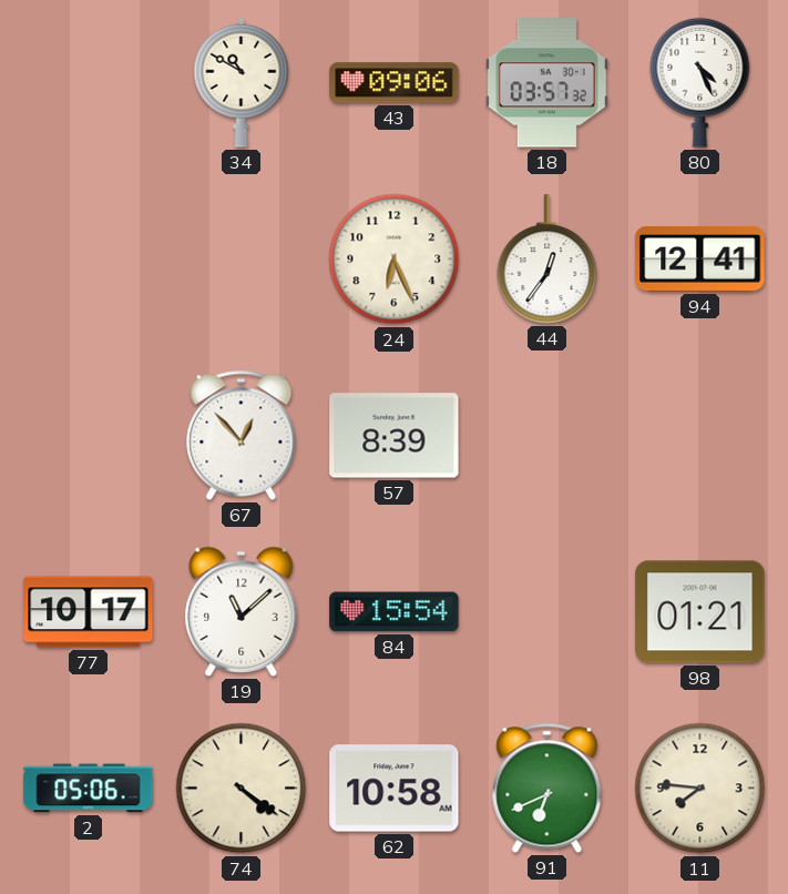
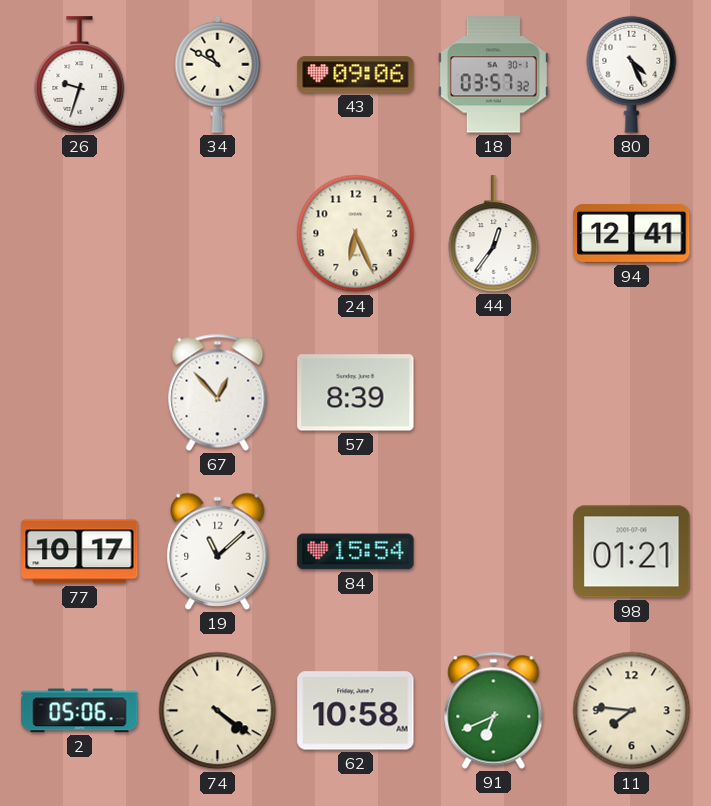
26: none -> 9:33 (80, 75)
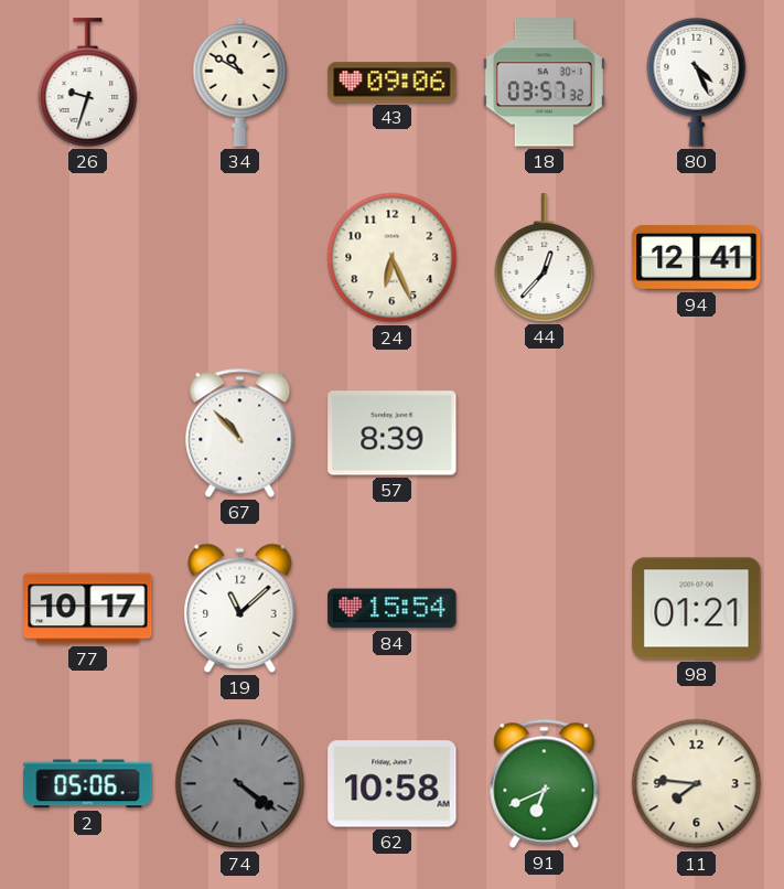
44: 12:36 -> 12:37 (545, 258)
67: 12:53 -> 10:53 (240, 432)
74 dial: cream -> grey (240, 784)
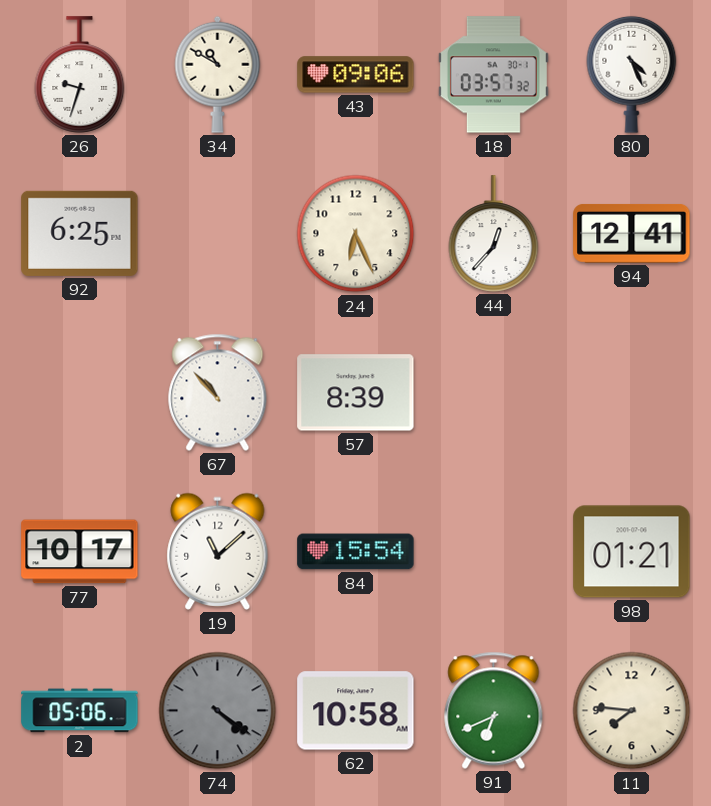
92: none -> 6:25 (80, 233)
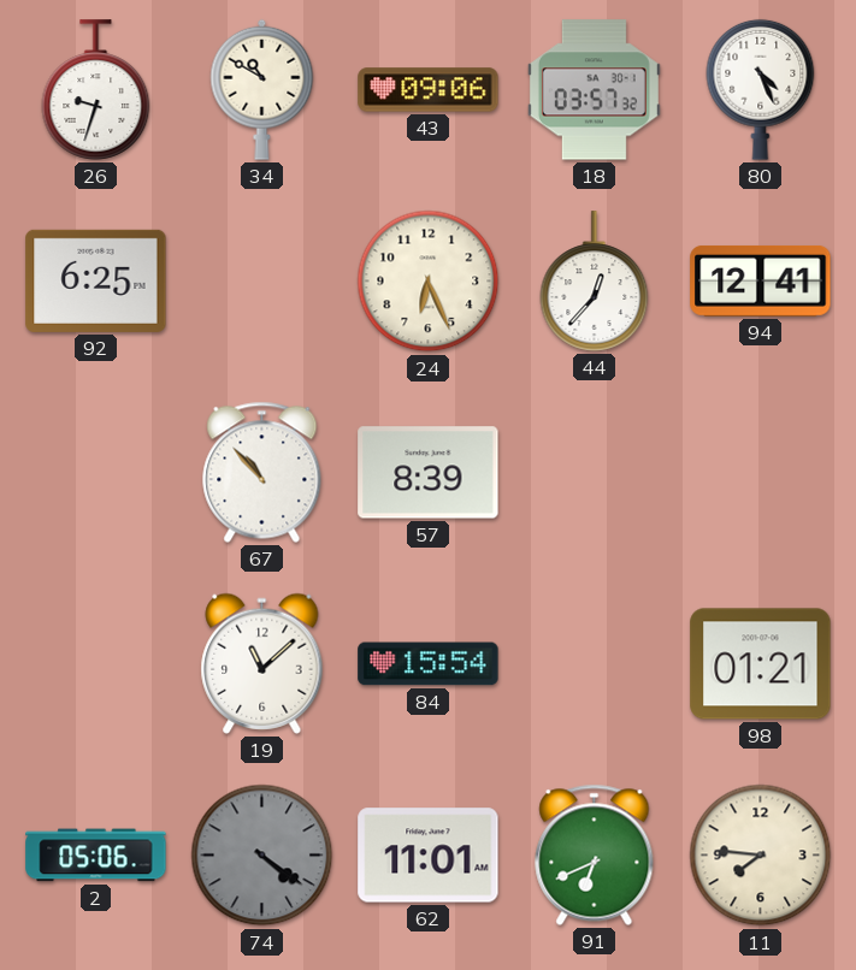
77: 10:17 -> none (80, 552)
62: 10:58 -> 11:01 (429, 856)
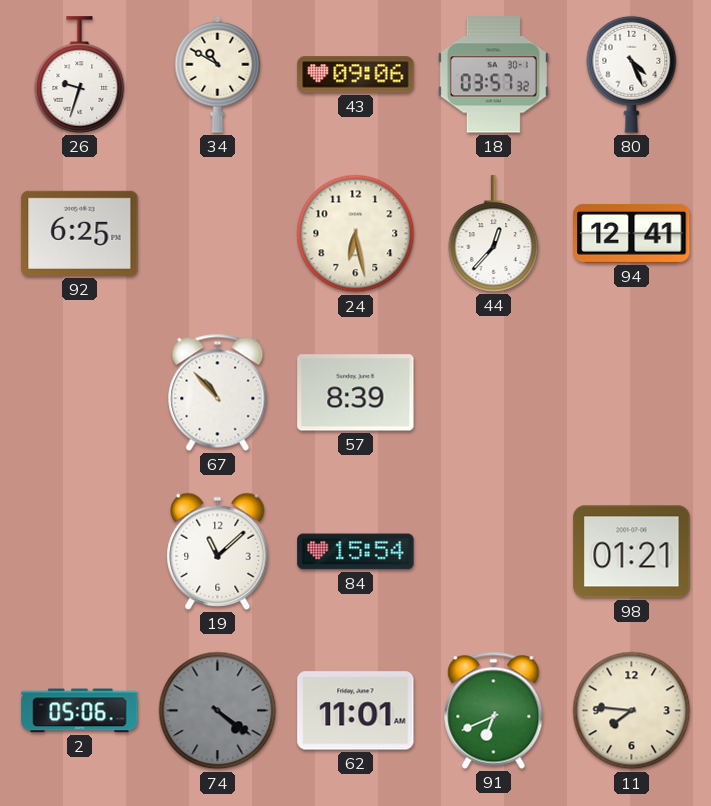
24: 6:26 -> 6:28 (356, 234)
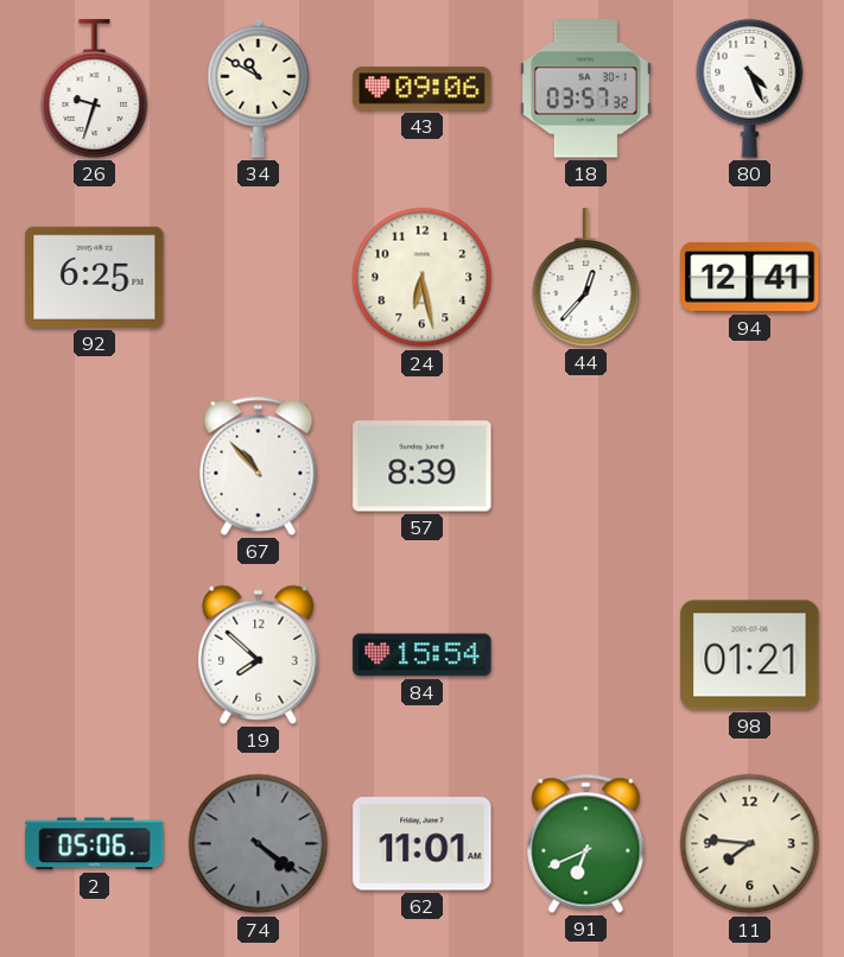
19: 11:08 -> 7:52 (259, 654)
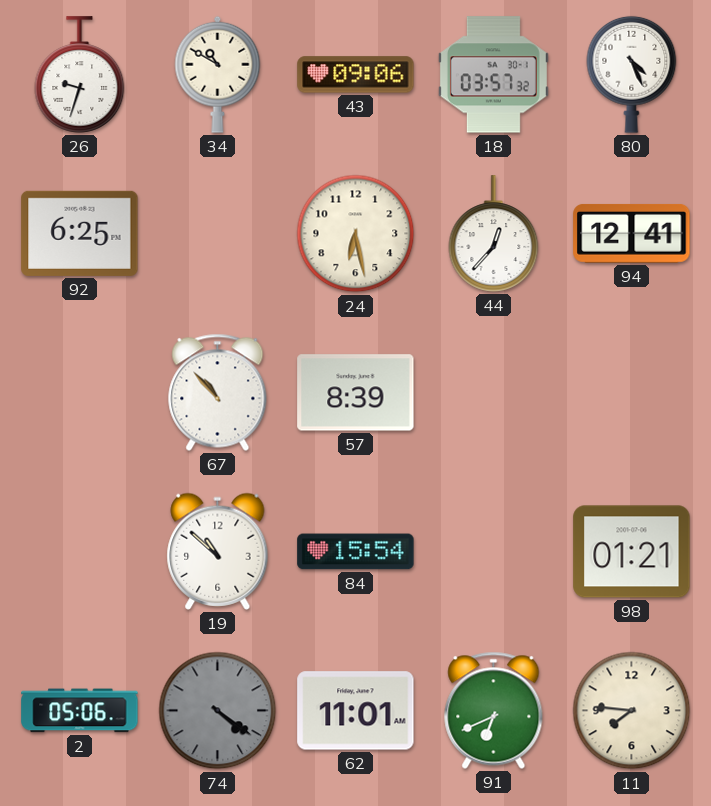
19: 7:52 -> 10:52 (218, 551)
